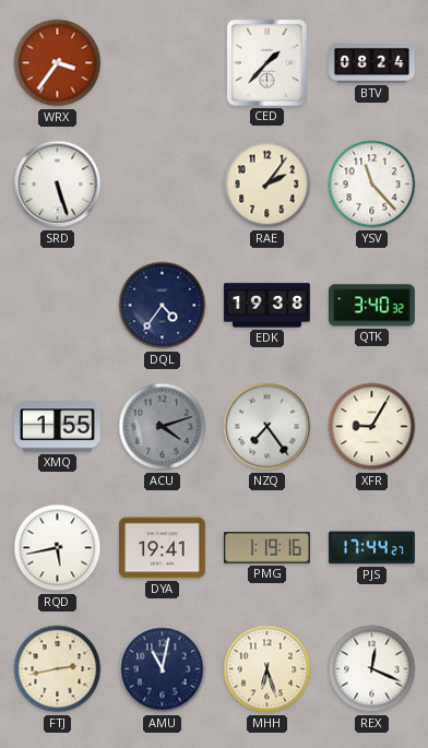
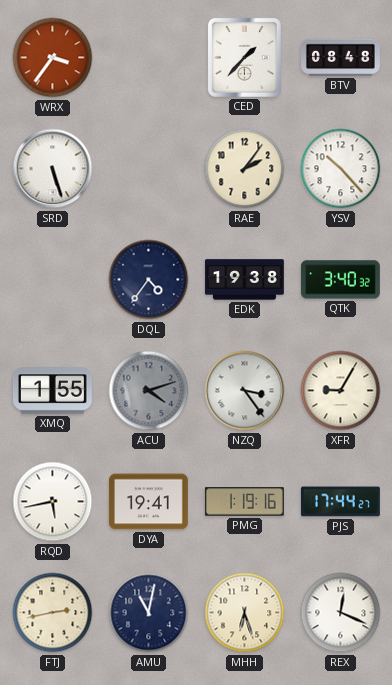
BTV: 08:24 -> 08:48 (341, 57)
YSV: 11:23 -> 10:23 (341, 169)
NZQ: 7:24 -> 3:24 (245, 391)
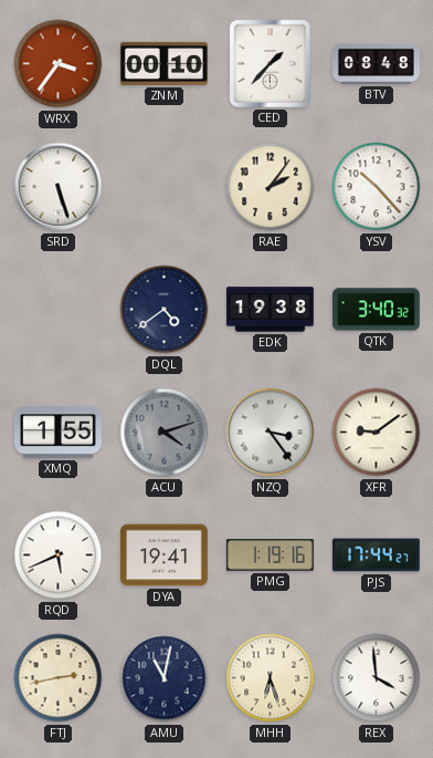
ZNM: none -> 00:10 (163, 63)
DQL: 4:36 -> 4:39 (165, 310)
XFR: 9:05 -> 9:09 (377, 433)
RQD: 5:43 -> 5:41 (59, 555)
REX: 12:19 -> 3:59 (377, 678)
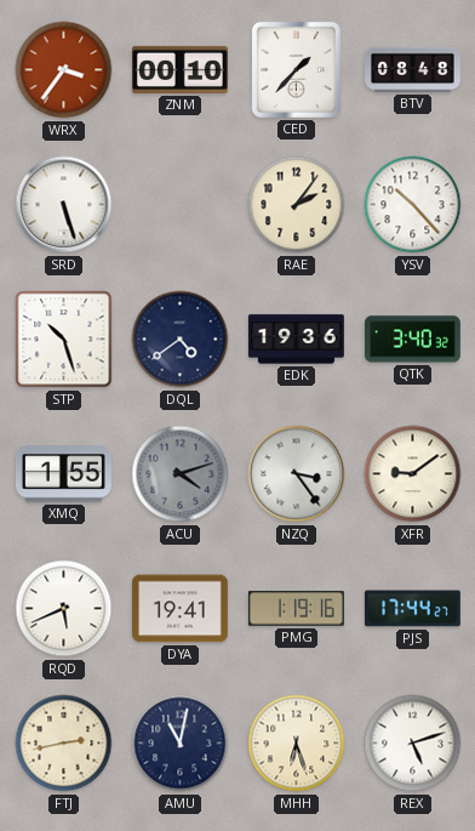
STP: none -> 10:27 (64, 340)
EDK: 19:38 -> 19:36 (296, 340)
REX: 3:59 -> 5:12 (413, 744)
